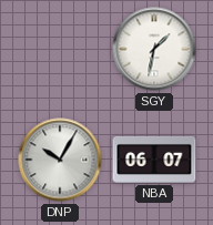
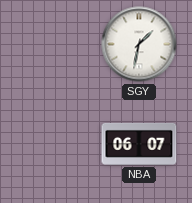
DNP: 10:05 -> none (60, 160)
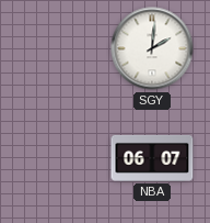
SGY: 1:32 -> 2:01 (152, 48)
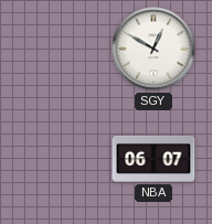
SGY: 2:01 -> 12:50 (153, 49)
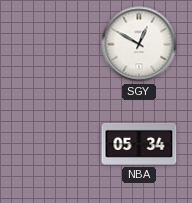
NBA: 06:07 -> 05:34 (139, 144)
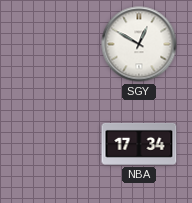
NBA: 05:34 -> 17:34 (139, 144)
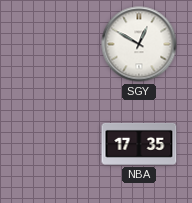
NBA: 17:34 -> 17:35 (139, 144)
